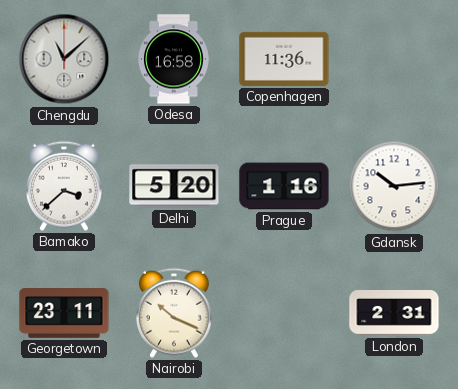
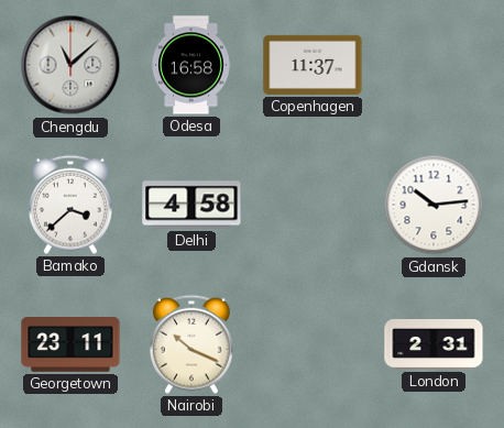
Copenhagen: 11:36 -> 11:37 (313, 65)
Delhi: 5:20 -> 4:58 (191, 205)
Prague: 1:16 -> none (284, 186)
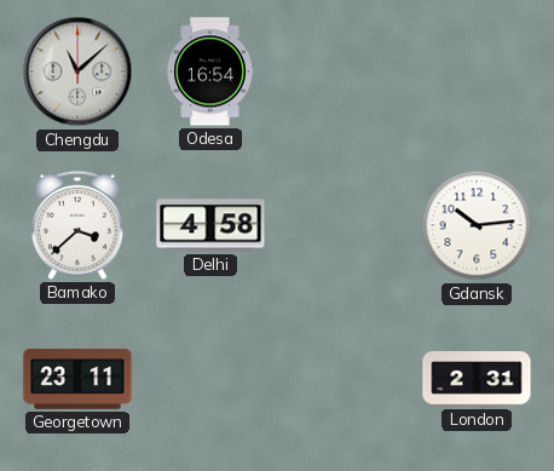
Odesa: 16:58 -> 16:54 (210, 71)
Copenhagen: 11:37 -> none (313, 65)
Nairobi: 10:19 -> none (191, 344)
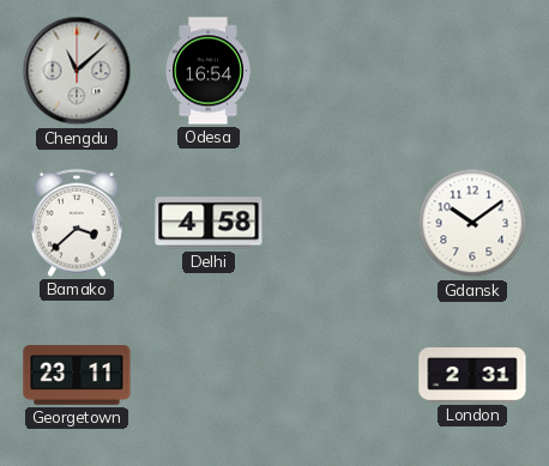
Gdansk: 10:14 -> 10:09 (472, 223)
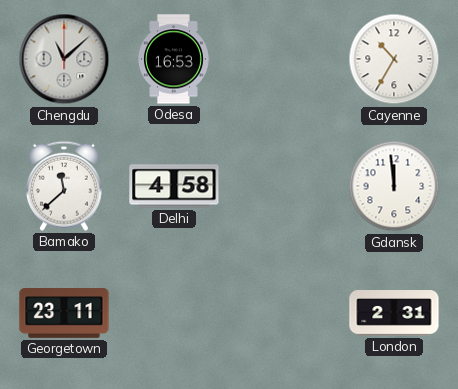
Odesa: 16:54 -> 16:53 (174, 59)
Cayenne: none -> 10:35 (394, 59)
Bamako: 3:38 -> 11:38 (64, 186)
Gdansk: 10:09 -> 11:59 (394, 186)
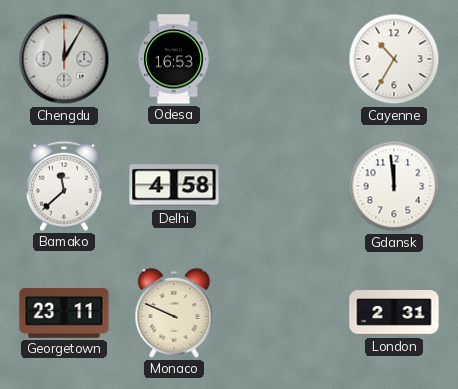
Chengdu: 11:08 -> 12:05 (64, 59)
Monaco: none -> 9:49 (174, 313)
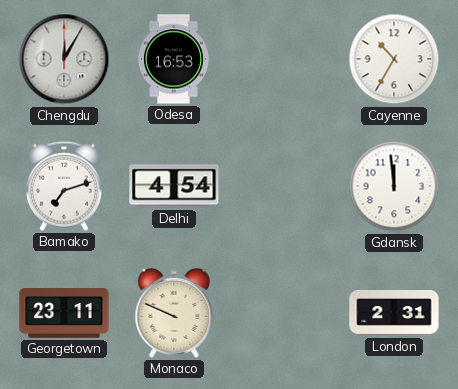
Bamako: 11:38 -> 7:12 (64, 186)
Delhi: 4:58 -> 4:54 (174, 186)
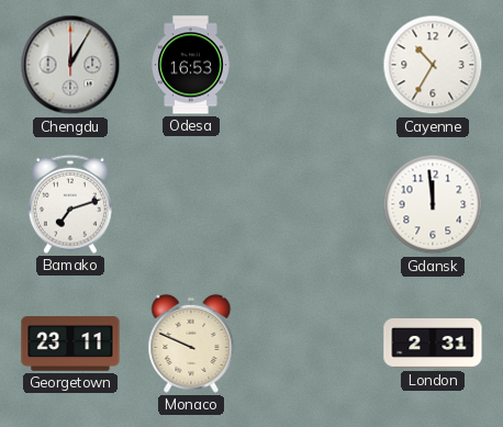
Delhi: 4:54 -> none (174, 186)
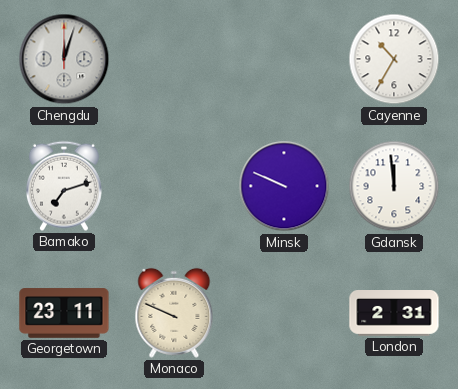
Chengdu: 12:05 -> 12:03 (64, 59)
Odesa: 16:53 -> none (191, 65)
Minsk: none -> 9:49 (284, 186)
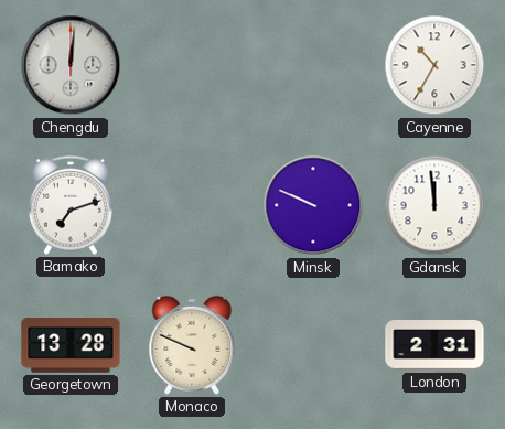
Chengdu: 12:03 -> 12:01 (71, 65)
Georgetown: 23:11 -> 13:28 (71, 345)
